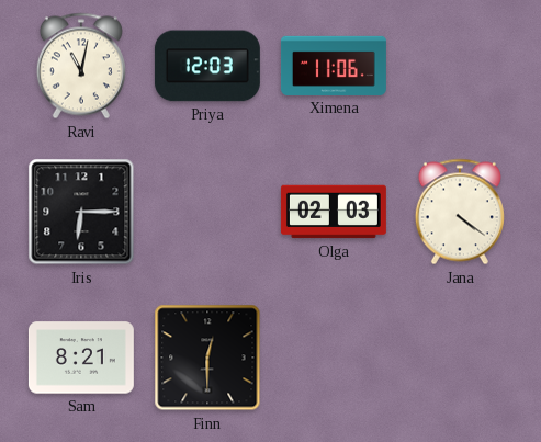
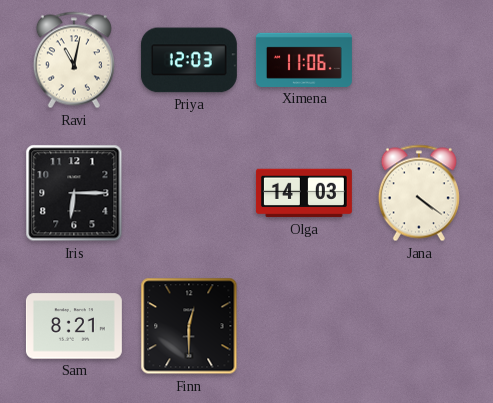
Olga: 02:03 -> 14:03 (304, 193)
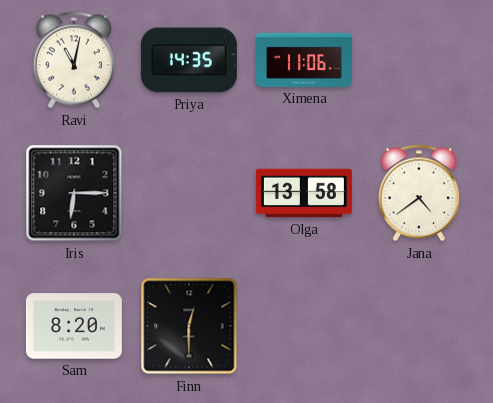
Priya: 12:03 -> 14:35 (189, 60)
Olga: 14:03 -> 13:58 (304, 193)
Jana: 4:21 -> 4:39 (419, 193)
Sam: 8:21 -> 8:20 (74, 326)
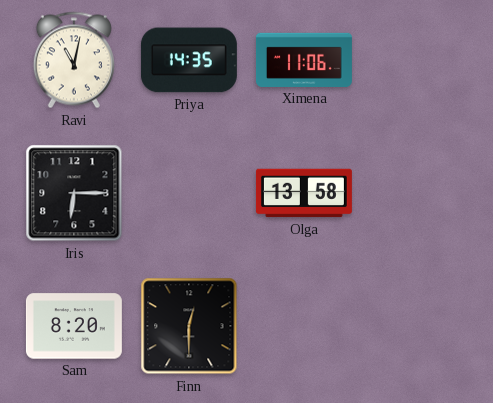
Jana: 4:39 -> none (419, 193)
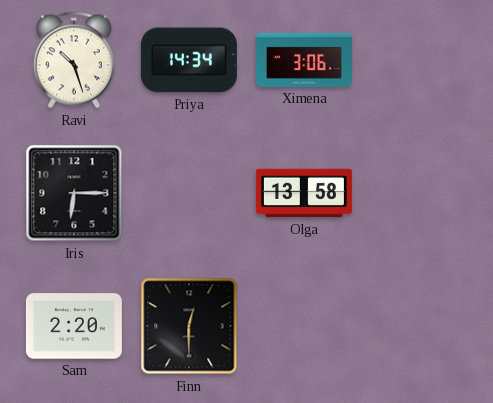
Ravi: 11:02 -> 10:27 (74, 60)
Priya: 14:35 -> 14:34 (189, 60)
Ximena: 11:06 -> 3:06 (304, 60)
Sam: 8:20 -> 2:20 (74, 326)
